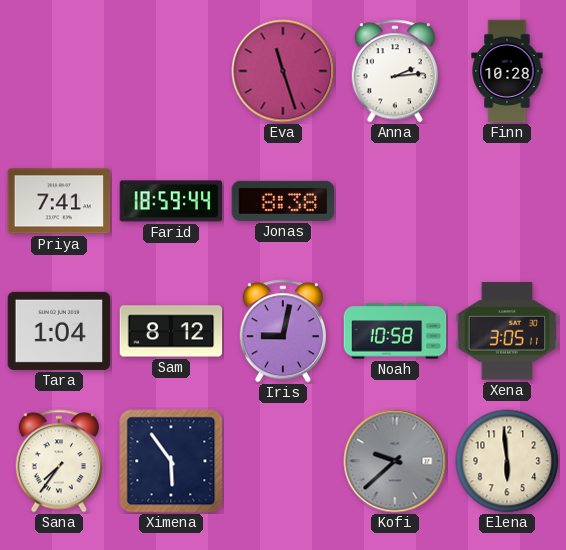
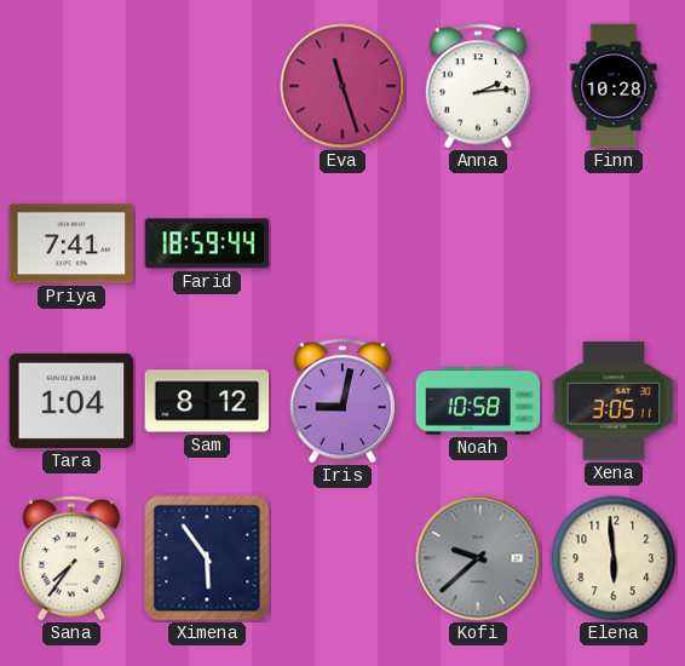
Jonas: 8:38 -> none (283, 201)
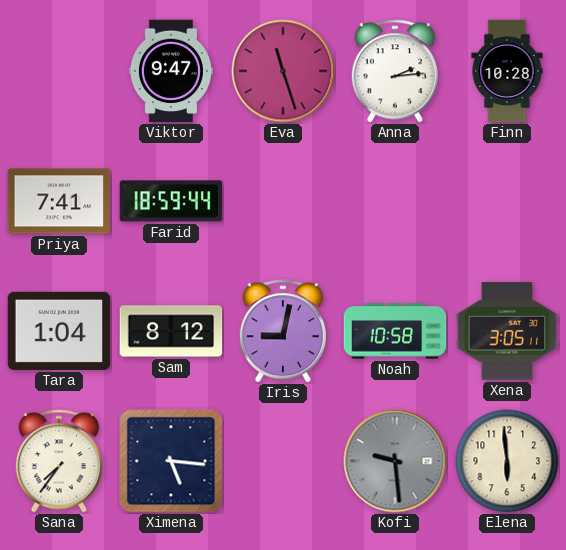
Viktor: none -> 9:47 (171, 71)
Ximena: 5:54 -> 5:16 (171, 461)
Kofi: 9:38 -> 9:29 (395, 461)
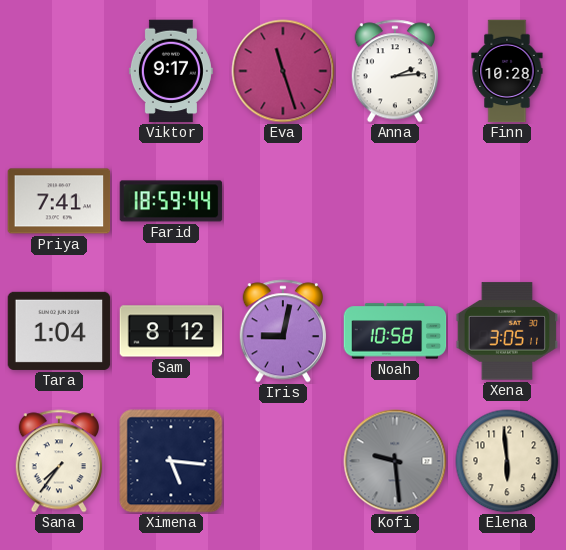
Viktor: 9:47 -> 9:17 (171, 71)
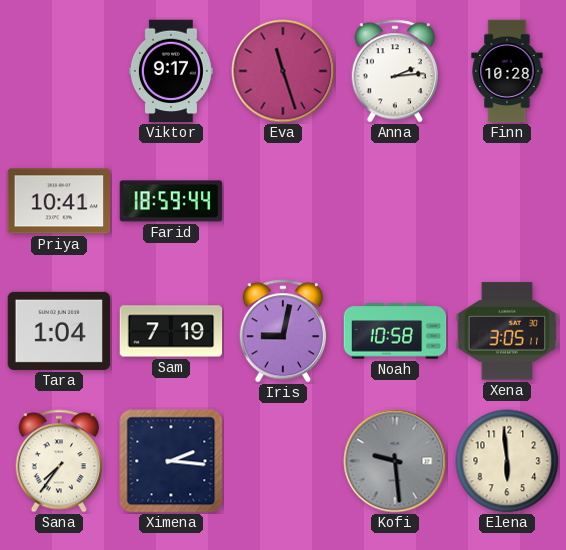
Priya: 7:41 -> 10:41 (59, 201)
Sam: 8:12 -> 7:19 (171, 331)
Ximena: 5:16 -> 2:16 (171, 461)
